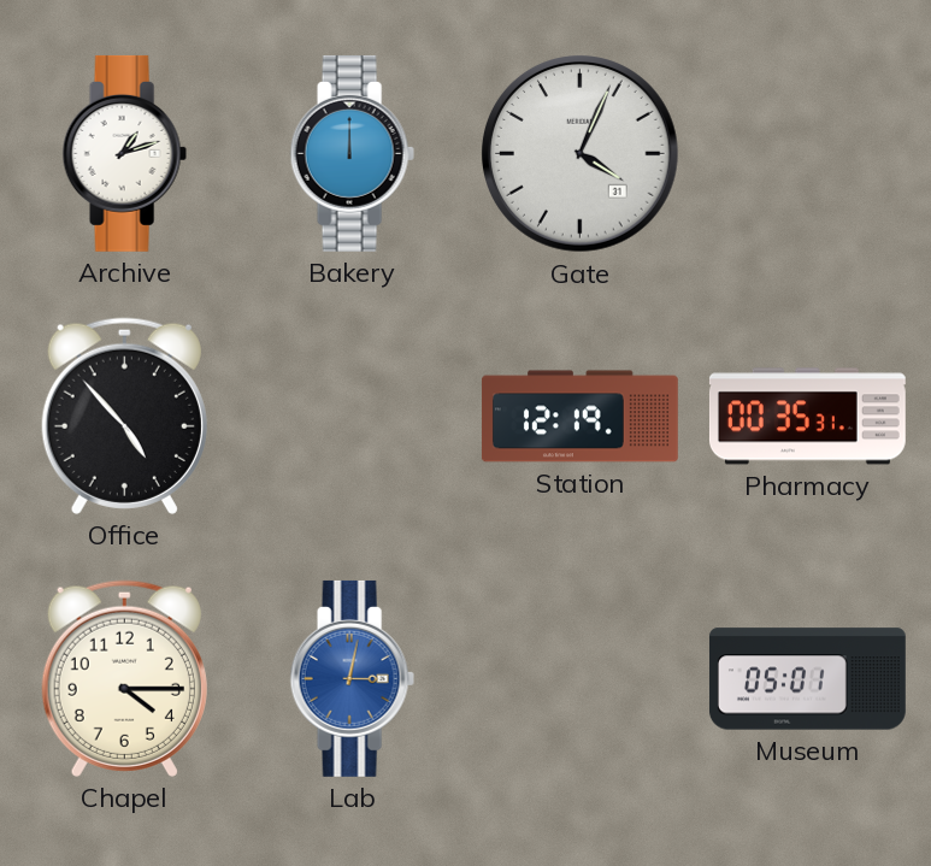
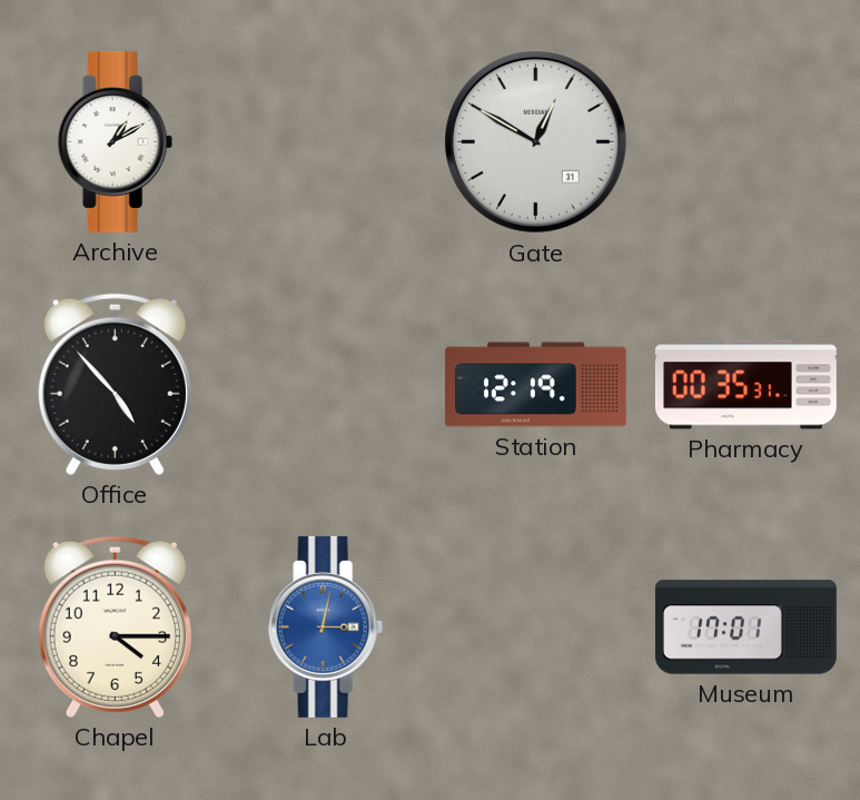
Archive: 1:12 -> 1:10 (115, 141)
Bakery: 12:00 -> none (352, 153)
Gate: 4:04 -> 12:50 (536, 142)
Museum: 05:01 -> 17:01 (745, 628)
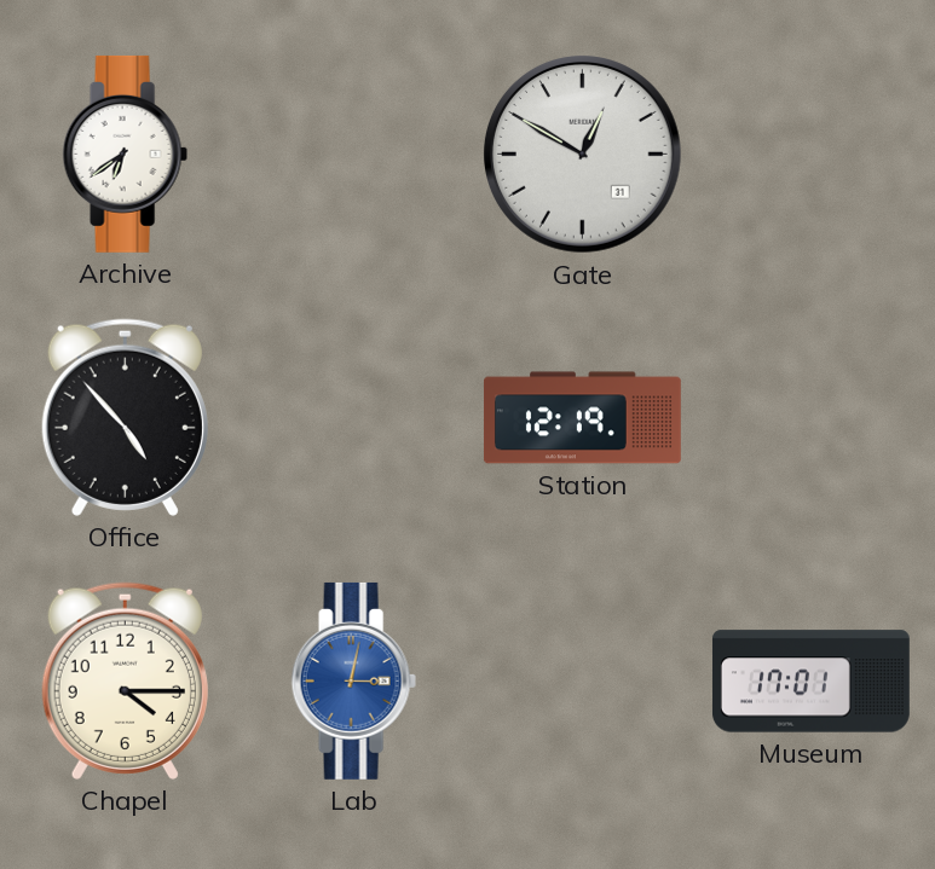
Archive: 1:10 -> 6:39 (125, 153)
Pharmacy: 00:35 -> none (745, 385)
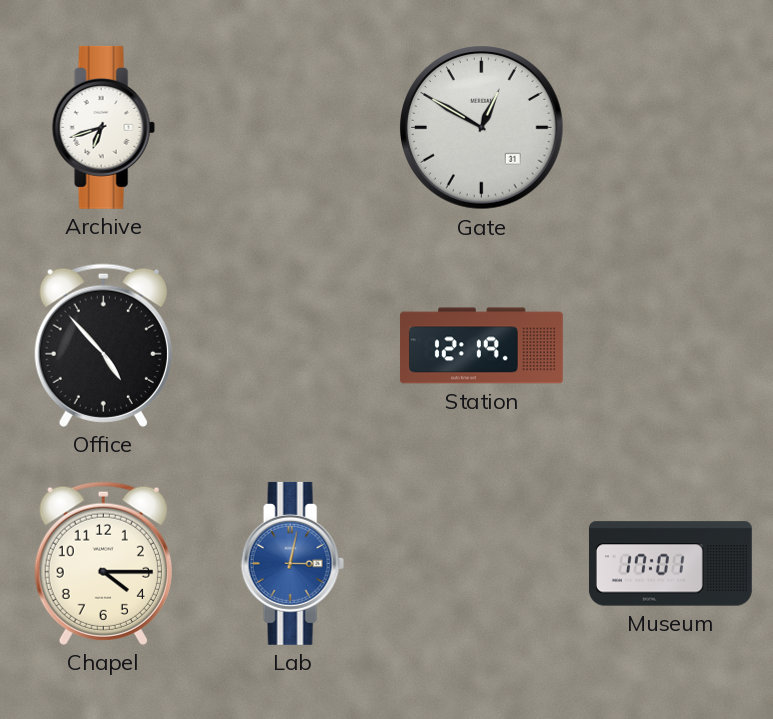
Archive: 6:39 -> 6:42 (103, 127)
